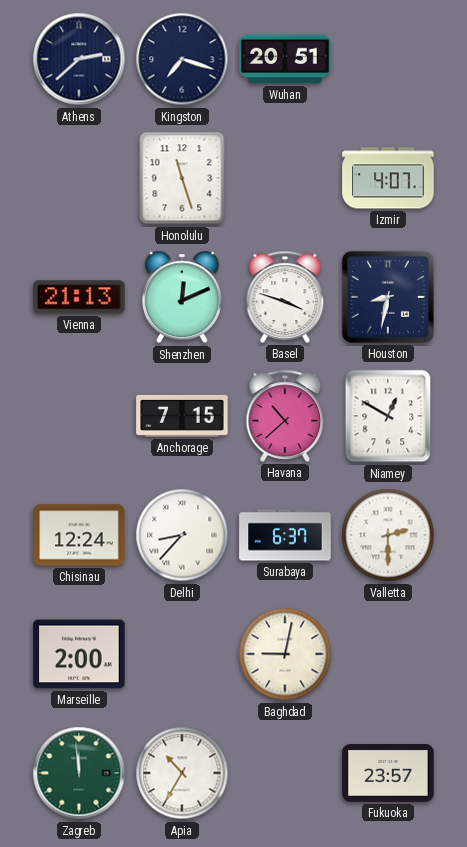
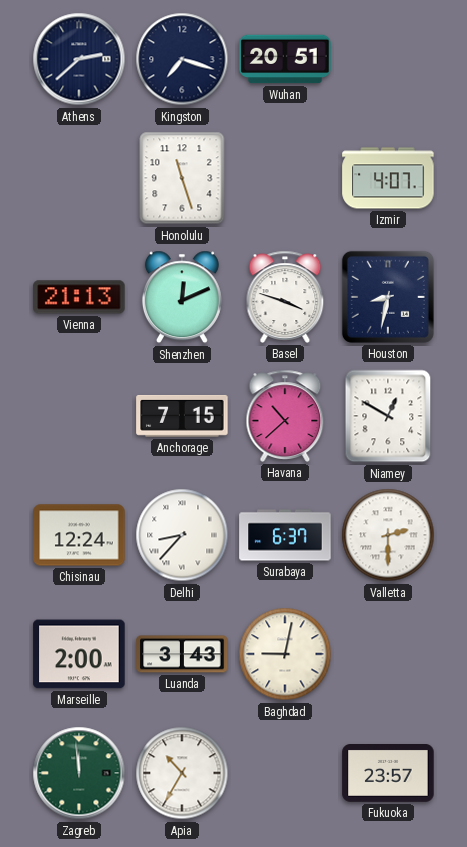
Luanda: none -> 3:43 (182, 654)
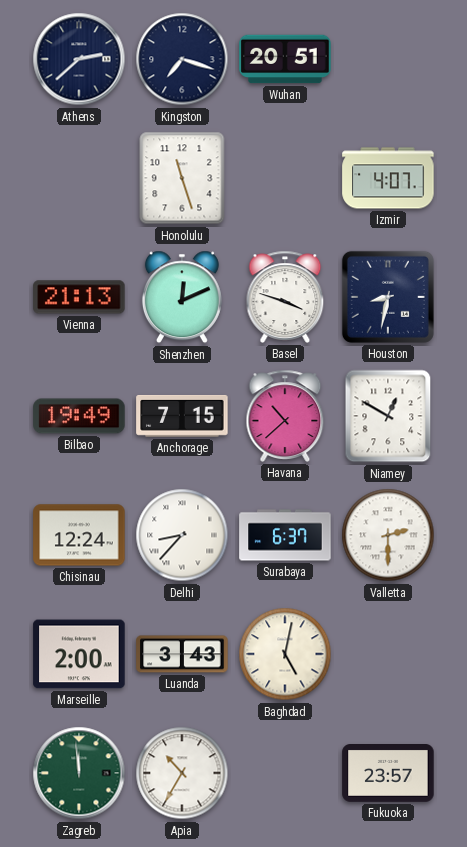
Bilbao: none -> 19:49 (79, 416)
Baghdad: 9:02 -> 5:02 (285, 654)
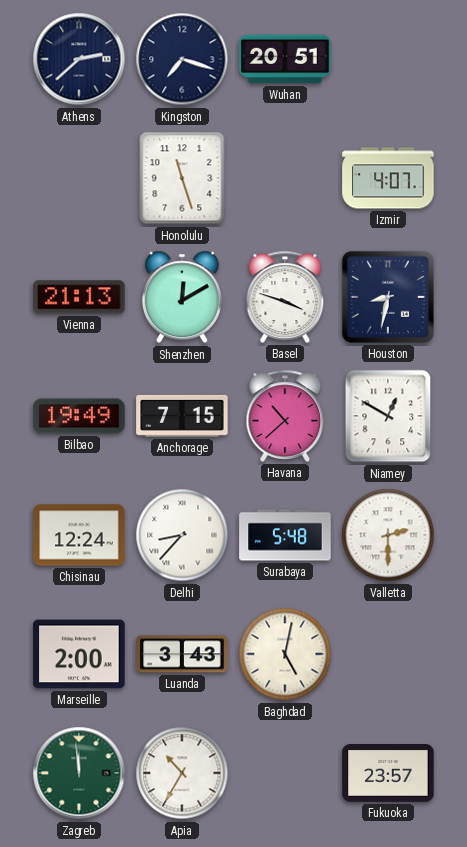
Shenzhen: 12:11 -> 12:10 (182, 297)
Surabaya: 6:37 -> 5:48 (285, 535)
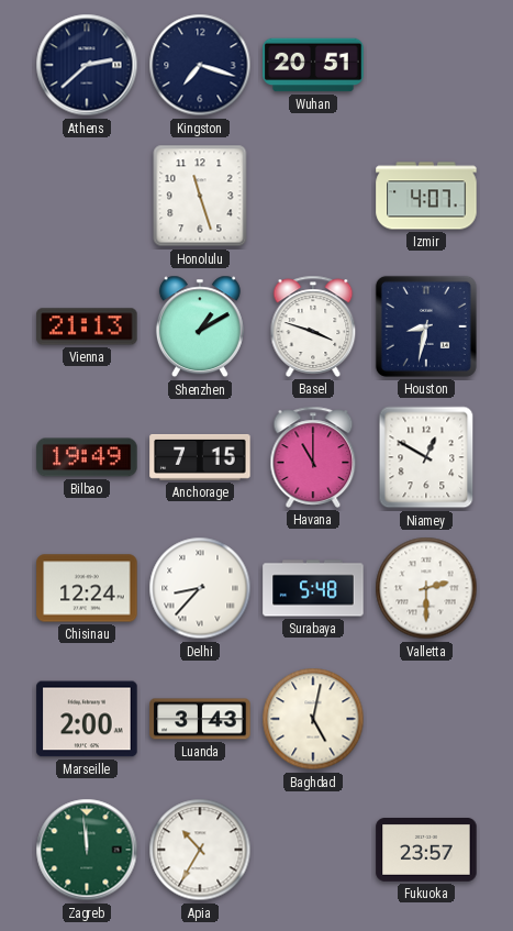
Shenzhen: 12:10 -> 1:10 (200, 326)
Havana: 10:38 -> 11:00 (313, 457)
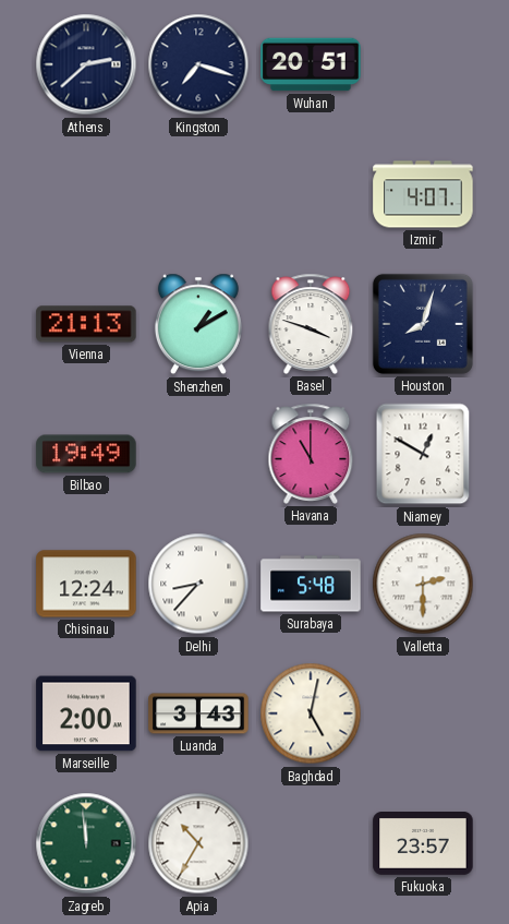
Honolulu: 11:27 -> none (200, 196)
Houston: 8:32 -> 8:03 (423, 324)
Anchorage: 7:15 -> none (200, 457)
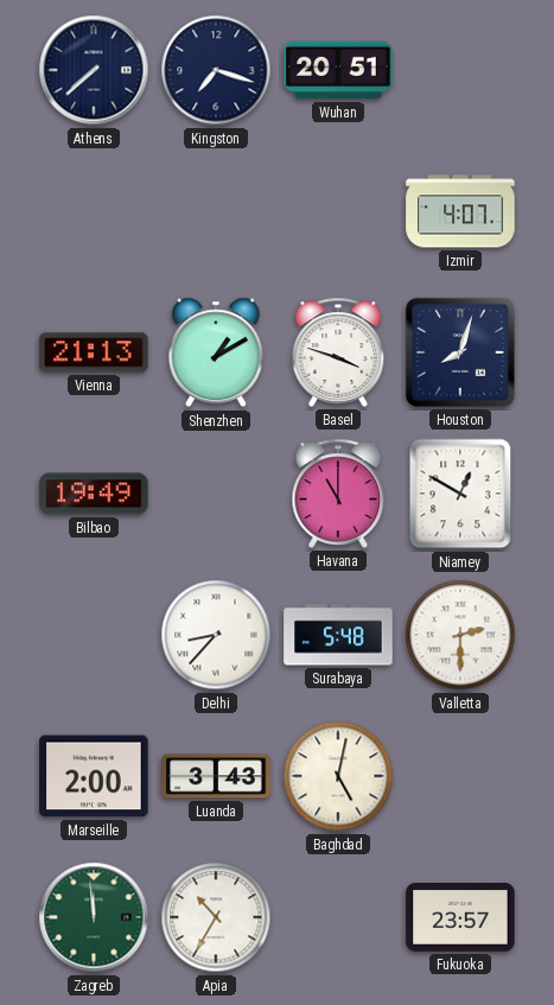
Athens: 2:38 -> 7:38 (94, 70)
Chisinau: 12:24 -> none (86, 584)
